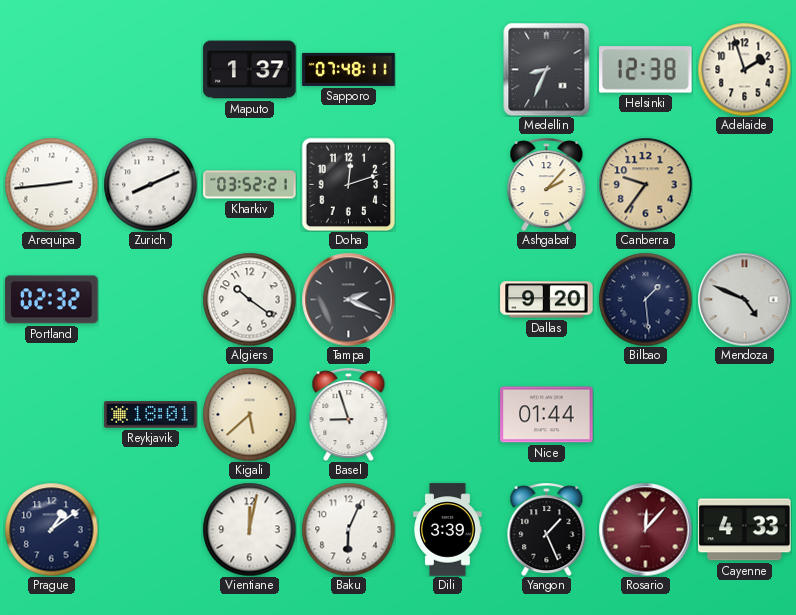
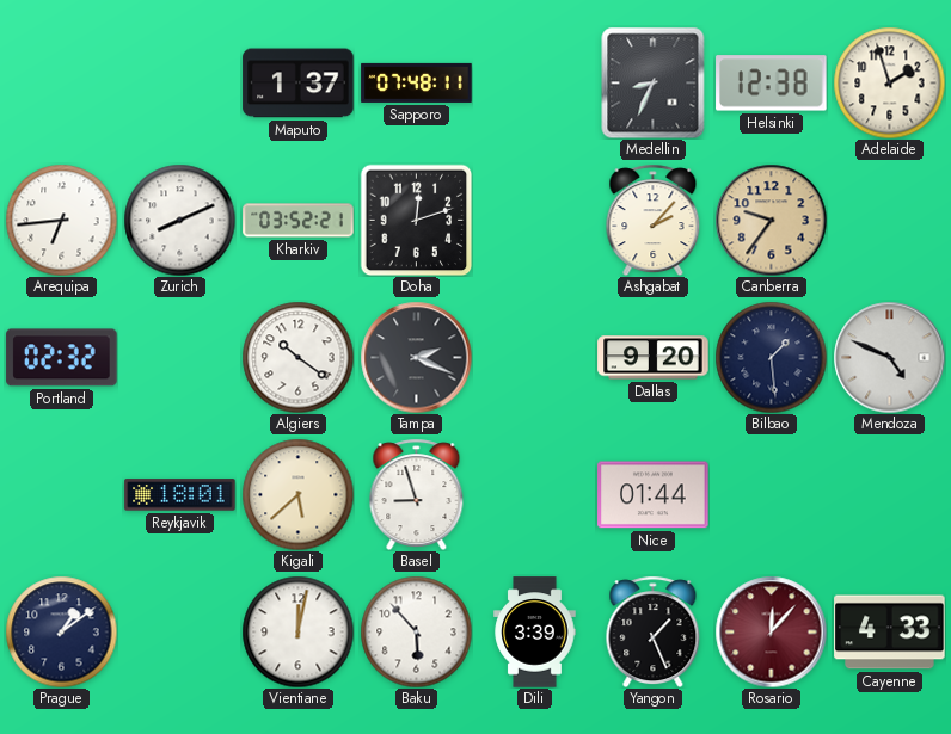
Arequipa: 2:44 -> 6:44 (61, 220)
Baku: 6:04 -> 5:53 (416, 631)
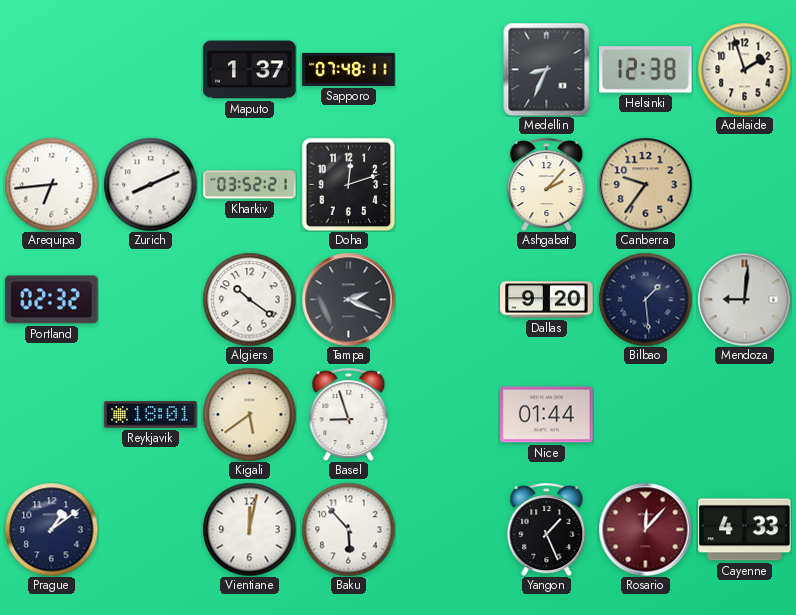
Mendoza: 4:49 -> 9:01 (744, 299)
Kigali: 5:38 -> 5:39 (249, 414)
Dili: 3:39 -> none (535, 633)
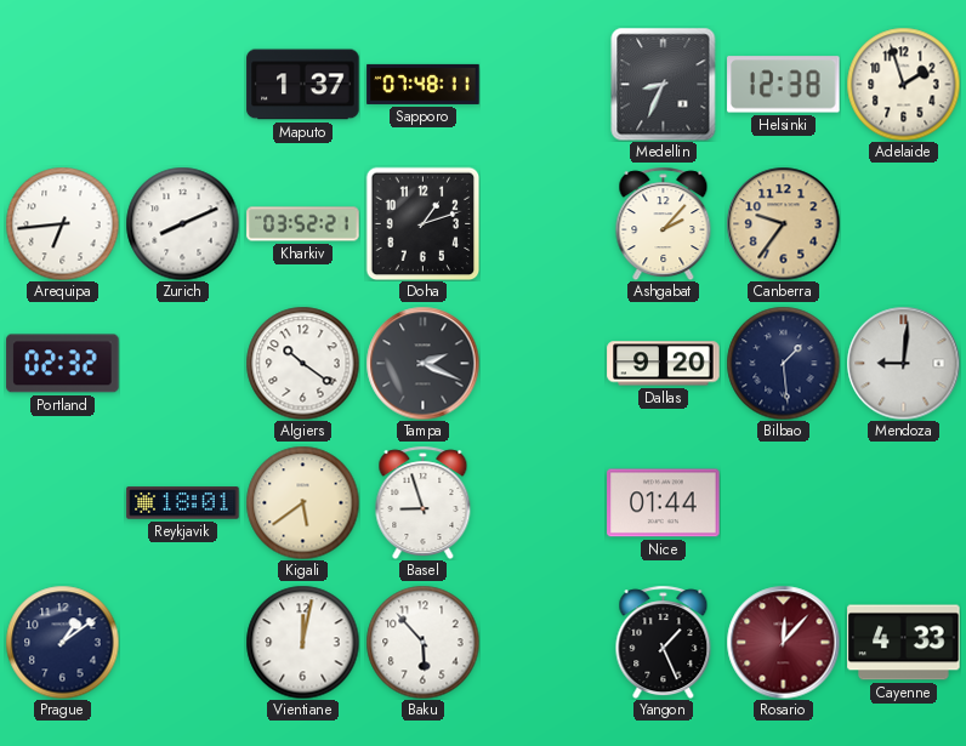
Doha: 12:12 -> 1:12 (422, 223)
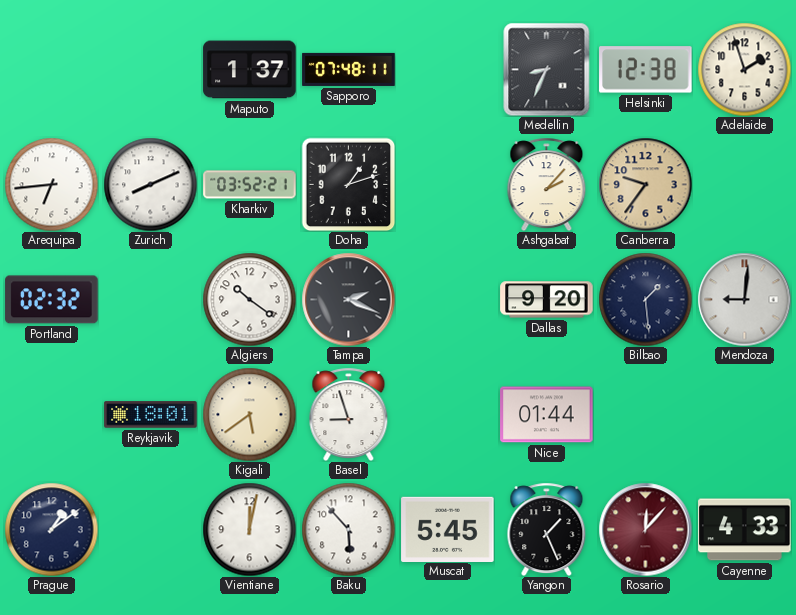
Muscat: none -> 5:45 (448, 529)
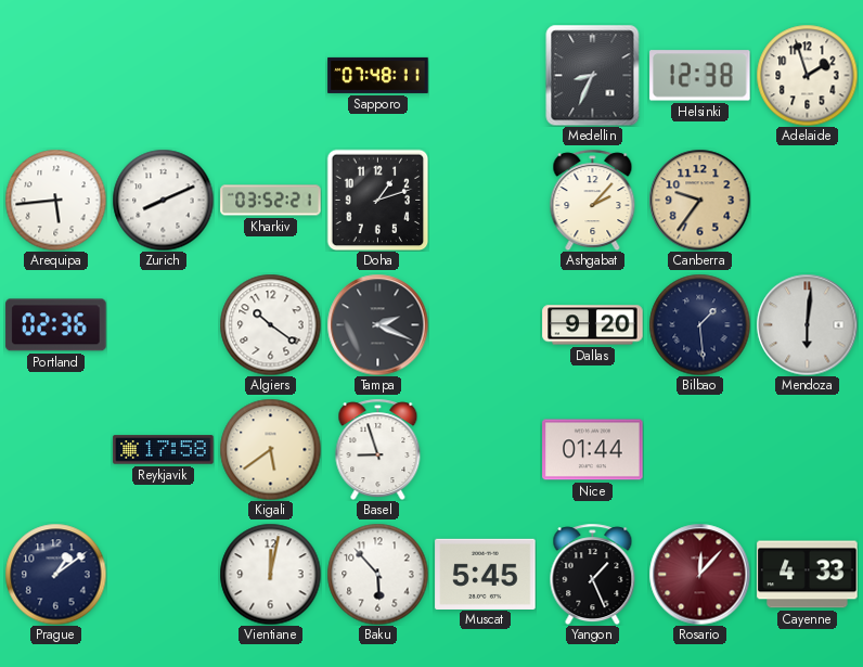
Maputo: 1:37 -> none (250, 70)
Arequipa: 6:44 -> 5:44 (55, 200)
Portland: 02:32 -> 02:36 (56, 325)
Mendoza: 9:01 -> 6:01 (807, 324)
Reykjavik: 18:01 -> 17:58 (164, 450)
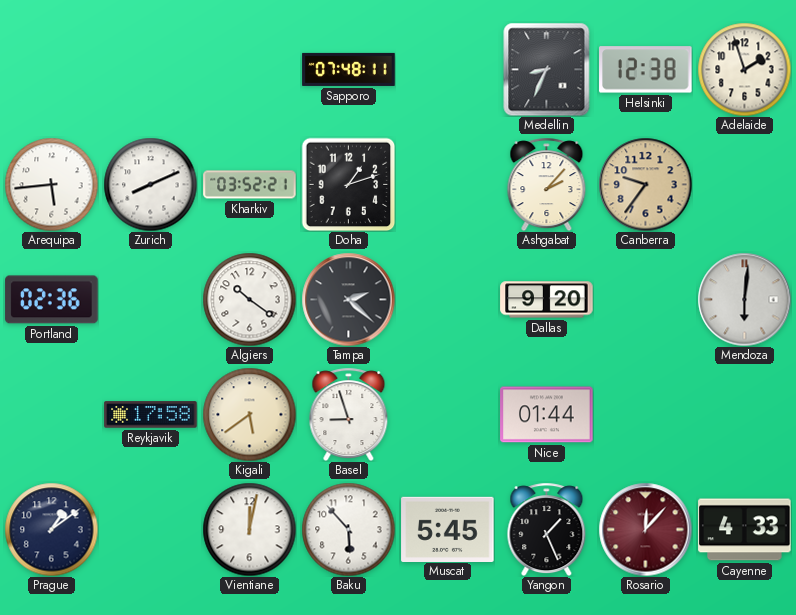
Tampa: 2:19 -> 2:22 (348, 299)
Bilbao: 1:29 -> none (699, 324)
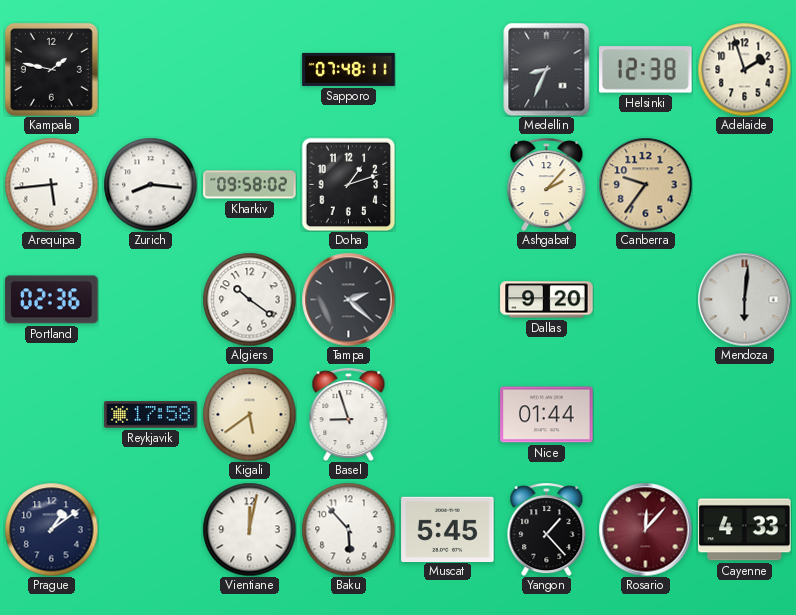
Kampala: none -> 1:47 (51, 69)
Zurich: 8:11 -> 8:16 (150, 184)
Kharkiv: 03:52 -> 09:58 (250, 185)
Yangon: 1:26 -> 1:23 (547, 529)
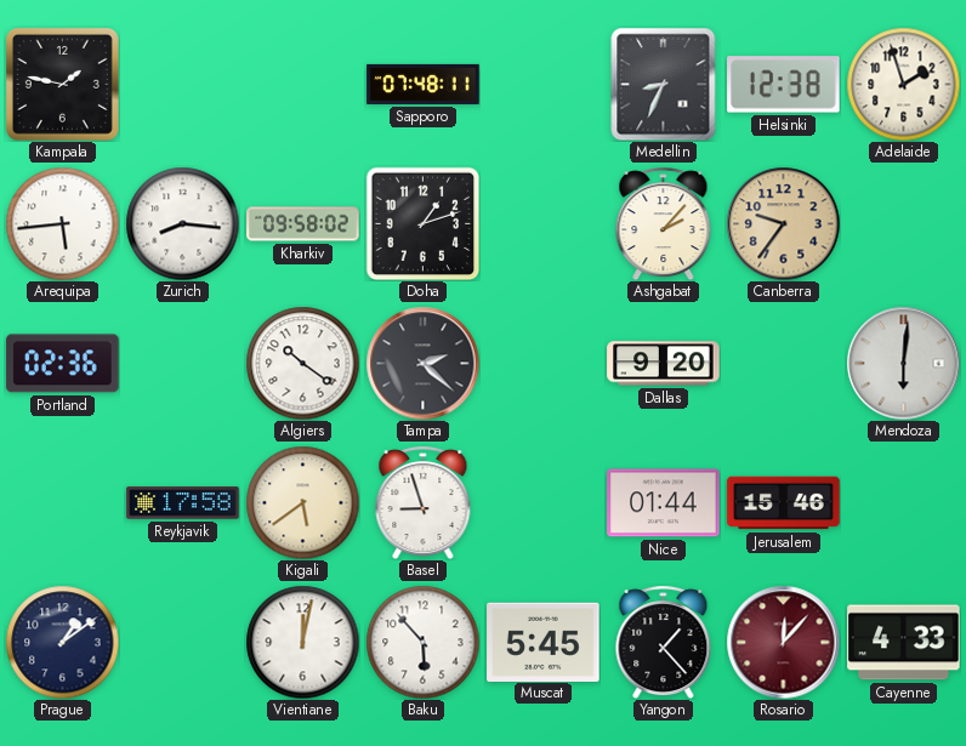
Jerusalem: none -> 15:46 (784, 503)
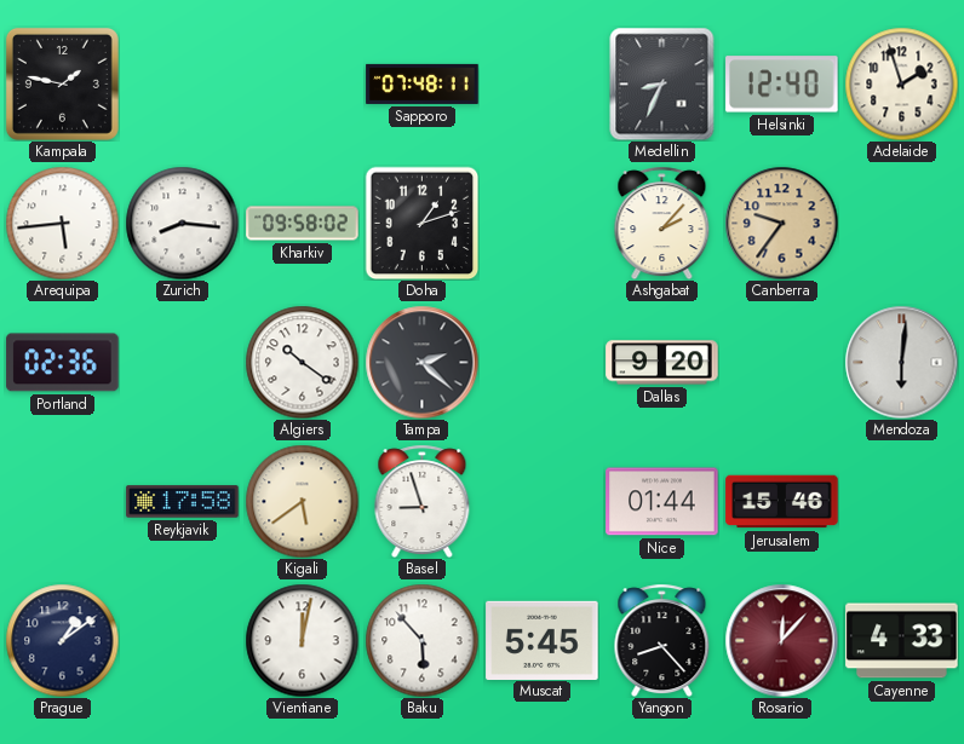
Helsinki: 12:38 -> 12:40 (782, 85)
Yangon: 1:23 -> 8:23 (662, 640)
